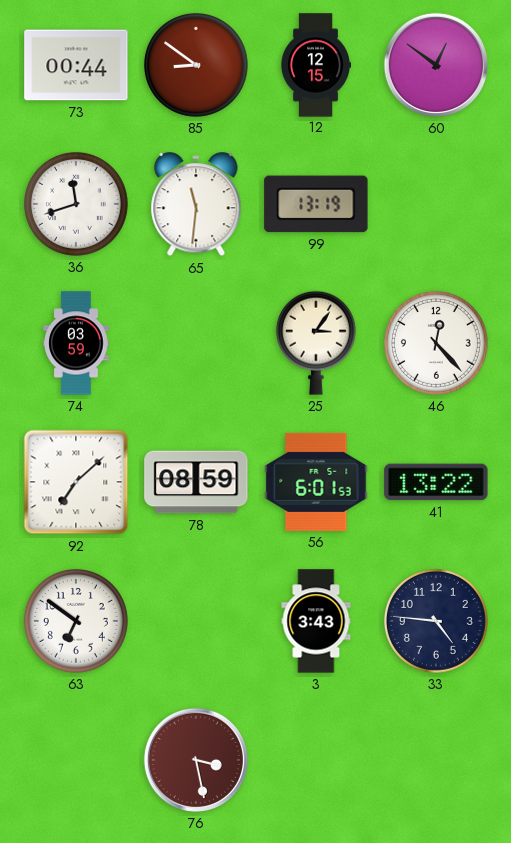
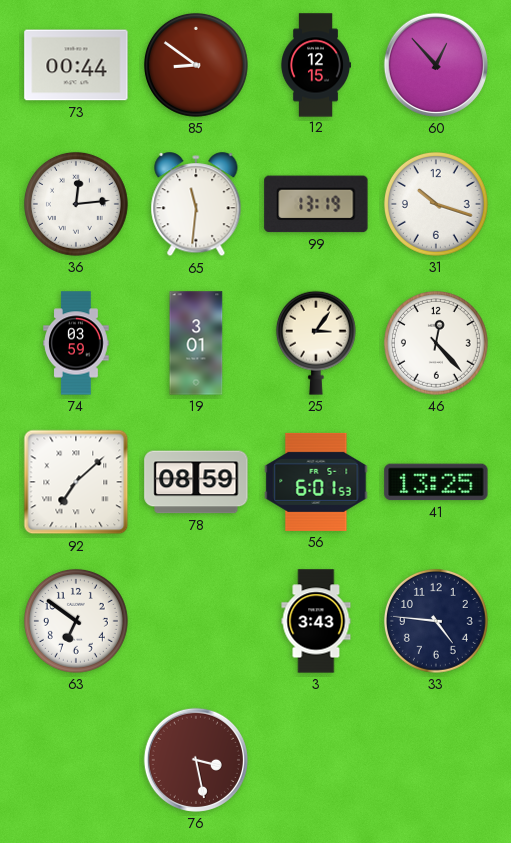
60: 12:51 -> 12:53 (436, 65)
36: 11:42 -> 12:14 (76, 204)
31: none -> 10:18 (436, 204)
19: none -> 3:01 (196, 343)
41: 13:22 -> 13:25 (436, 482)
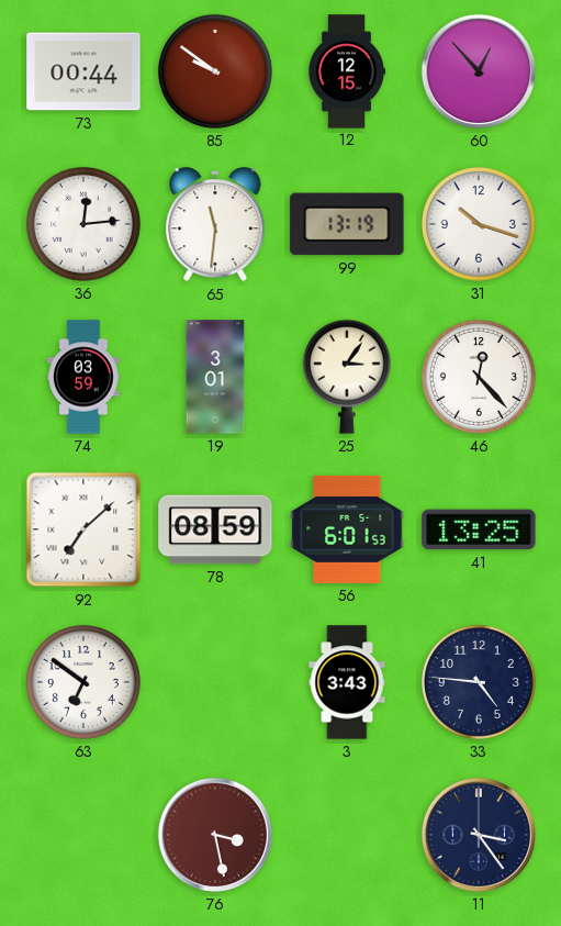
85: 8:51 -> 9:51 (215, 71)
11: none -> 3:24 (479, 835)
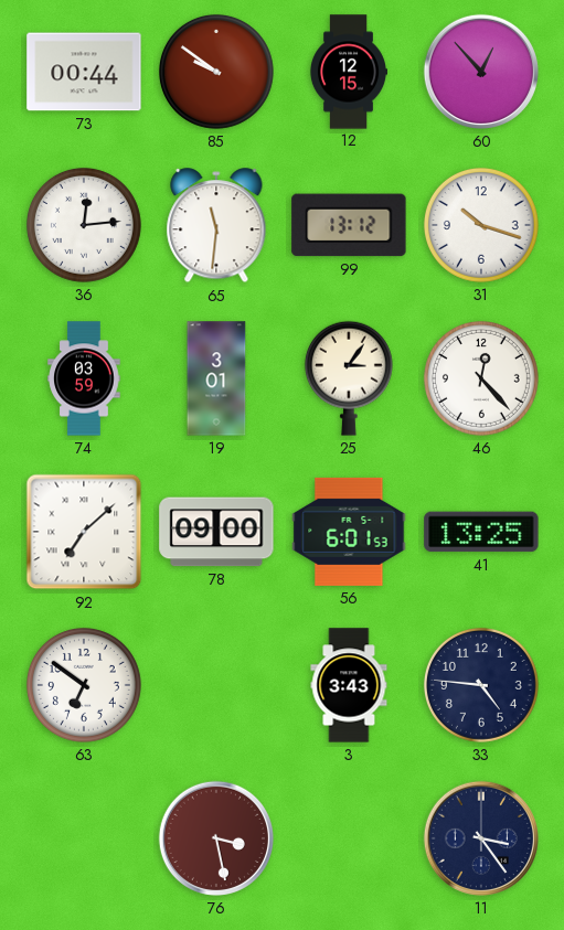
99: 13:19 -> 13:12 (349, 225)
78: 08:59 -> 09:00 (216, 532)
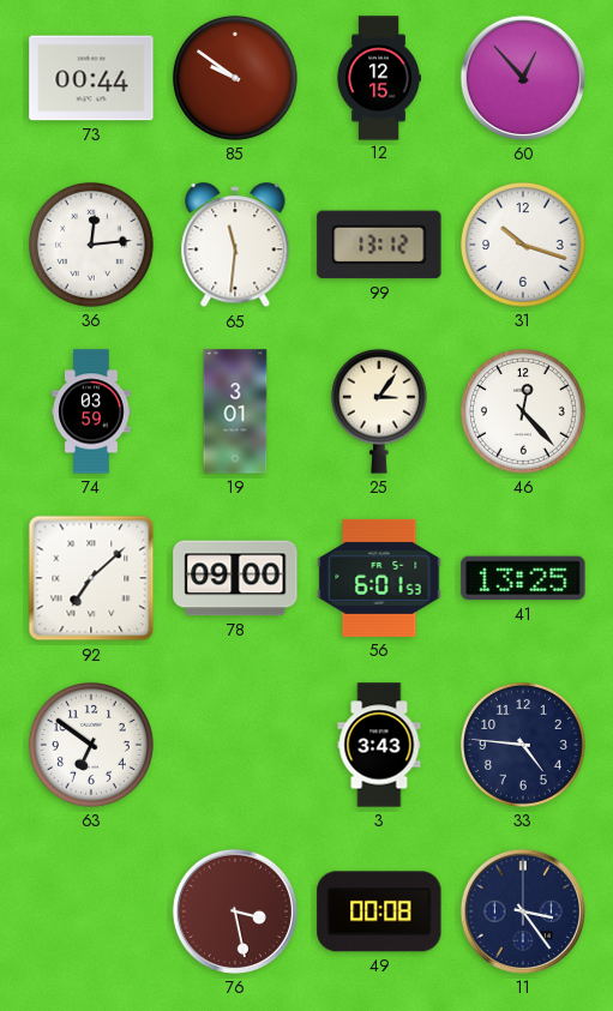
49: none -> 00:08 (379, 911)
